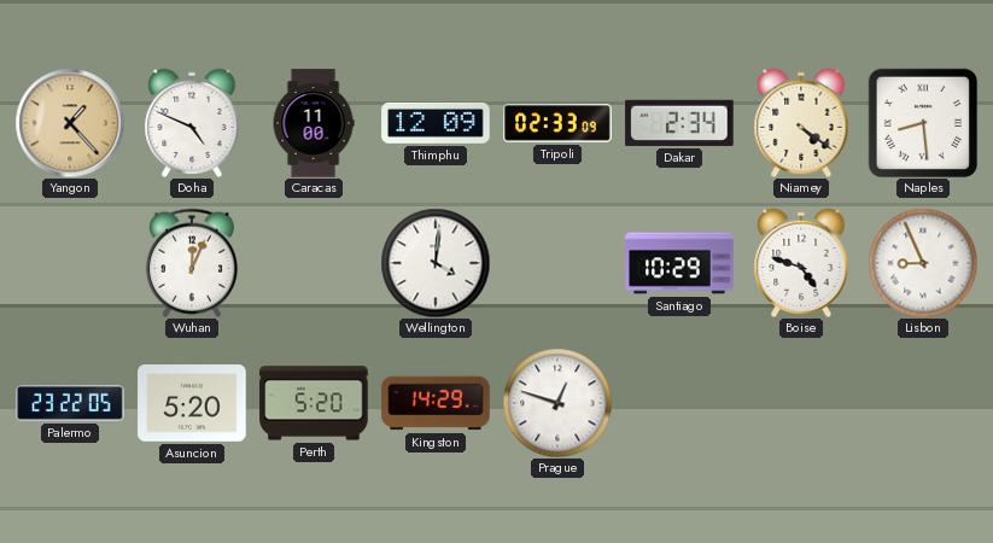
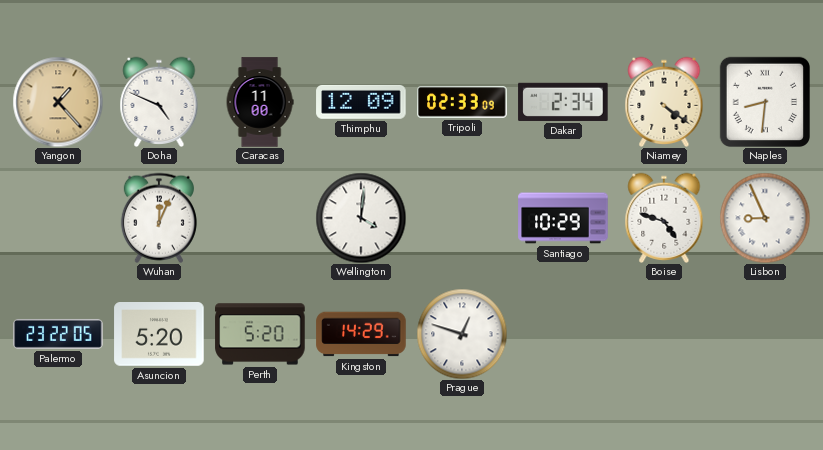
Naples: 8:29 -> 8:31 (764, 101)
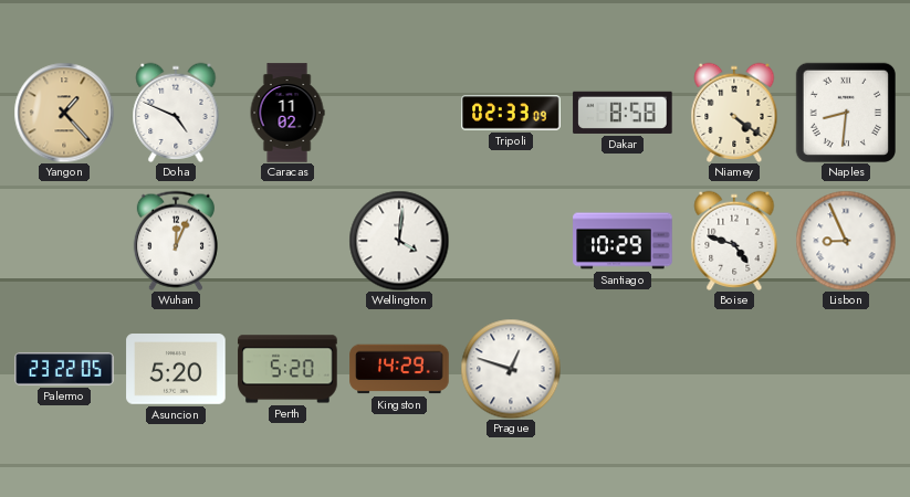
Caracas: 11:00 -> 11:02 (287, 113)
Thimphu: 12:09 -> none (361, 102)
Dakar: 2:34 -> 8:58 (623, 113)
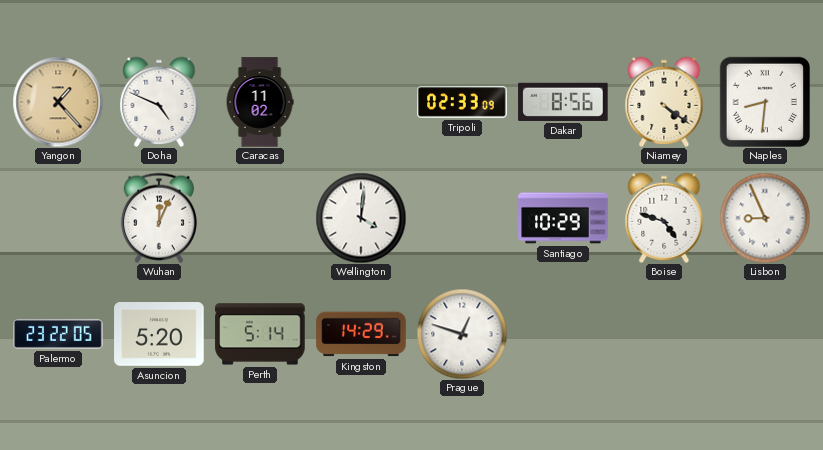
Dakar: 8:58 -> 8:56 (563, 102)
Perth: 5:20 -> 5:14 (260, 334)
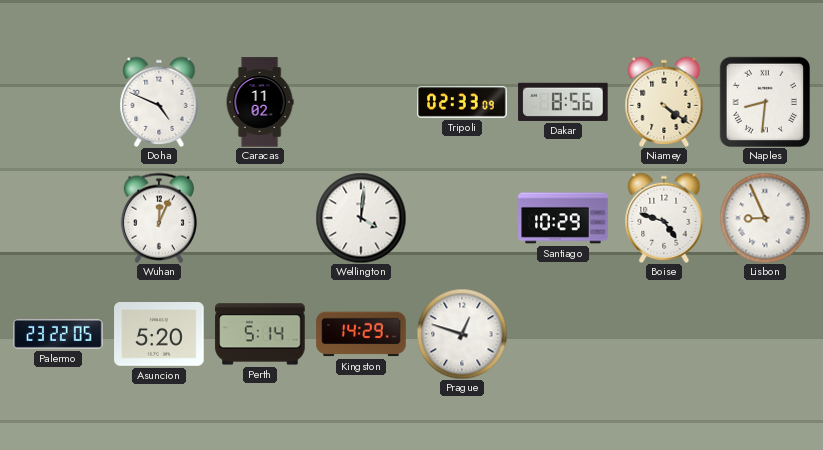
Yangon: 1:23 -> none (58, 102)
